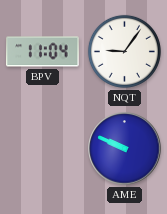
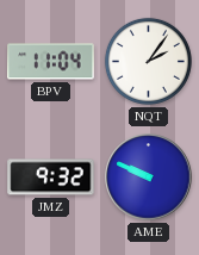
NQT: 9:06 -> 2:06 (148, 61)
JMZ: none -> 9:32 (51, 178)
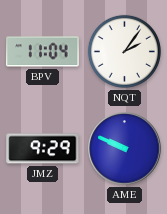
JMZ: 9:32 -> 9:29 (43, 149)
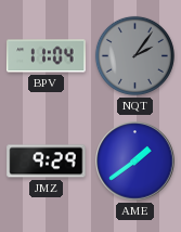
NQT dial: white -> grey (134, 55)
AME: 9:49 -> 1:39 (135, 162)
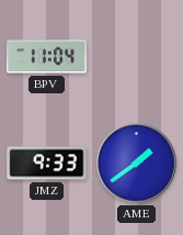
NQT: 2:06 -> none (134, 55)
JMZ: 9:29 -> 9:33 (47, 164)
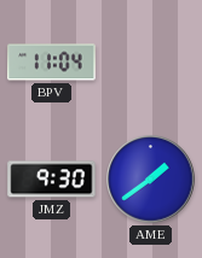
JMZ: 9:33 -> 9:30 (52, 180)
